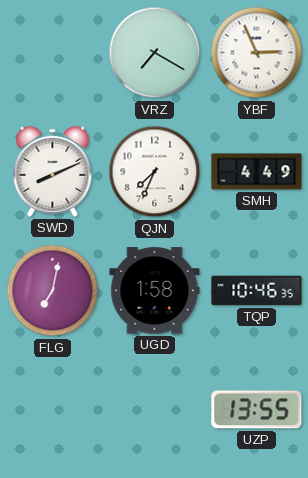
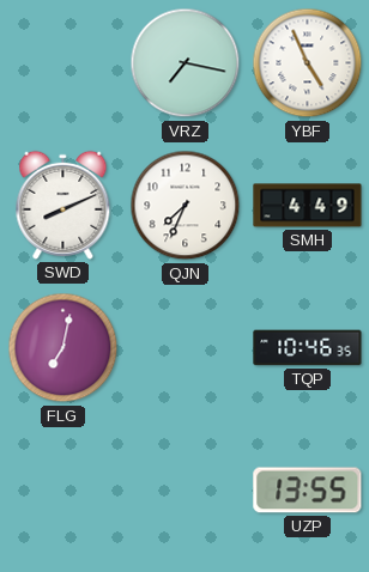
VRZ: 7:20 -> 7:17 (186, 63)
YBF: 2:56 -> 4:56 (308, 63)
UGD: 1:58 -> none (155, 291)
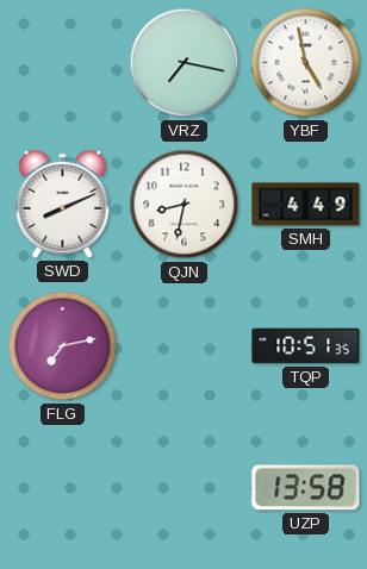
YBF: 4:56 -> 4:58 (306, 63)
QJN: 7:34 -> 8:32 (185, 205)
FLG: 7:02 -> 7:13 (63, 346)
TQP: 10:46 -> 10:51 (306, 346)
UZP: 13:55 -> 13:58 (306, 488)
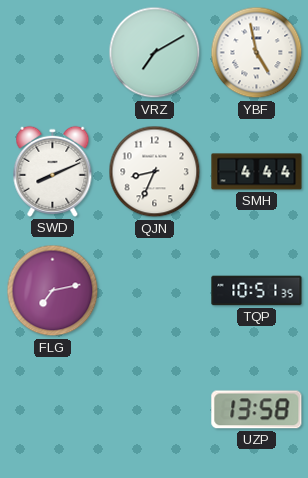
VRZ: 7:17 -> 7:10 (155, 53)
QJN: 8:32 -> 8:34 (155, 172)
SMH: 4:49 -> 4:44 (257, 172)
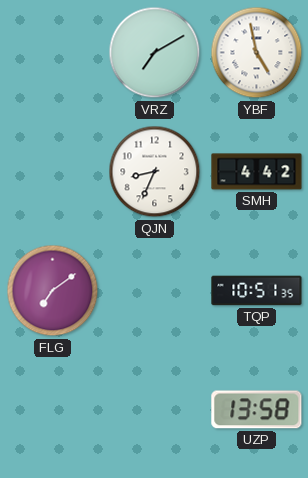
SWD: 8:11 -> none (53, 171)
SMH: 4:44 -> 4:42 (257, 172)
FLG: 7:13 -> 7:09 (53, 291)
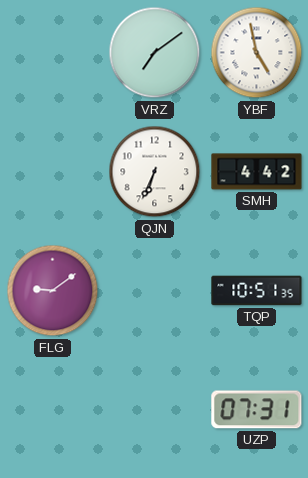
VRZ: 7:10 -> 7:09 (155, 53)
QJN: 8:34 -> 6:34 (155, 172)
FLG: 7:09 -> 9:09 (53, 291)
UZP: 13:58 -> 07:31 (257, 410)
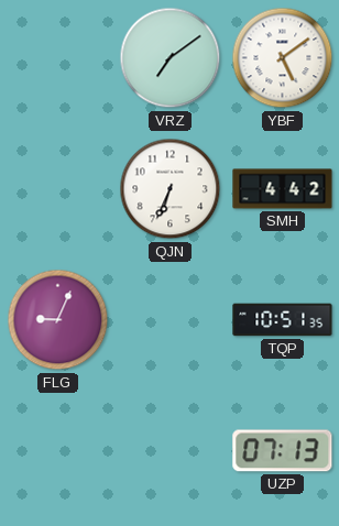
YBF: 4:58 -> 5:09 (283, 58)
FLG: 9:09 -> 9:04 (58, 320)
UZP: 07:31 -> 07:13 (283, 451)
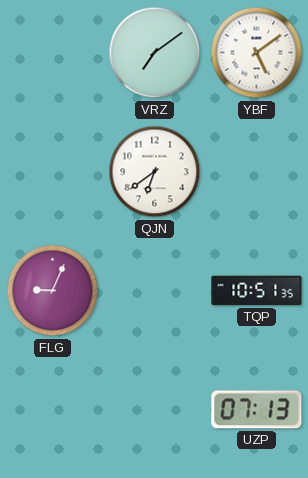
QJN: 6:34 -> 6:39 (155, 172)
SMH: 4:42 -> none (283, 189)
